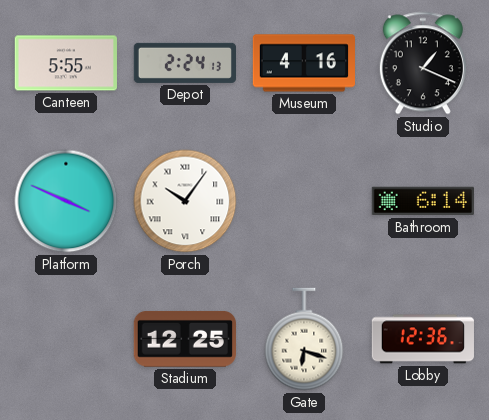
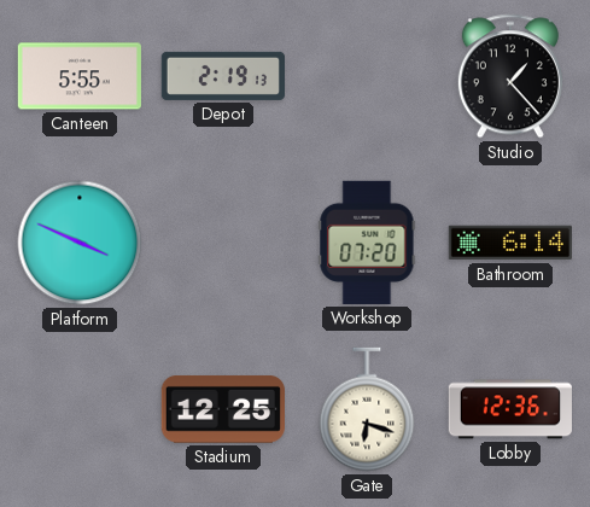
Depot: 2:24 -> 2:19 (222, 76)
Museum: 4:16 -> none (303, 63)
Studio: 1:19 -> 1:23 (510, 76)
Porch: 10:06 -> none (185, 201)
Workshop: none -> 07:20 (367, 243)
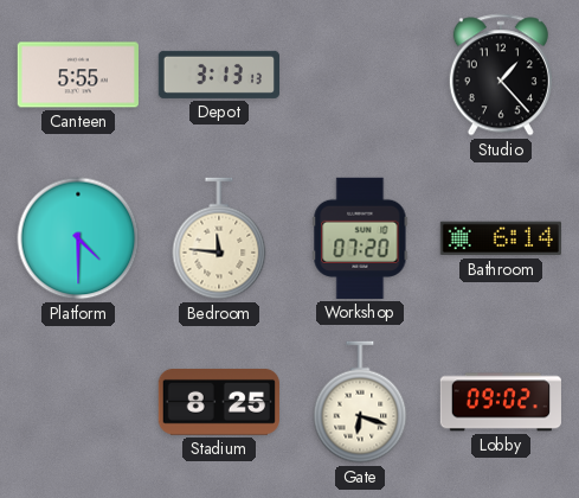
Depot: 2:19 -> 3:13 (218, 75)
Platform: 3:49 -> 4:30 (78, 238)
Bedroom: none -> 11:46 (219, 238)
Stadium: 12:25 -> 8:25 (219, 402)
Lobby: 12:36 -> 09:02 (501, 402)
